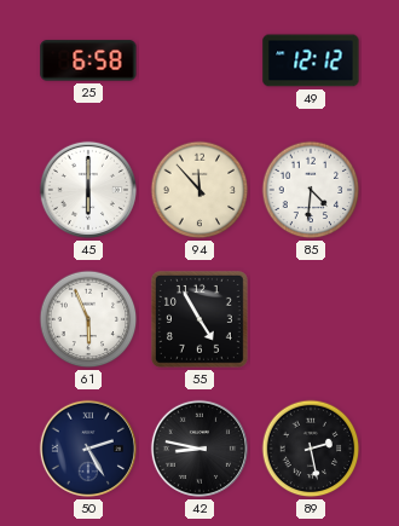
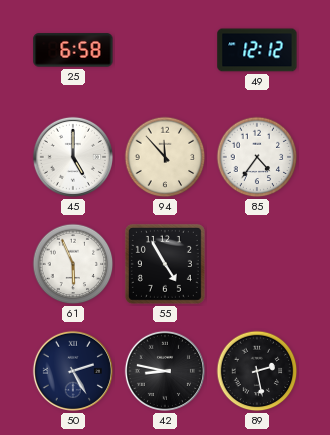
45: 6:00 -> 5:00 (73, 157)
85: 4:31 -> 4:36 (257, 157)
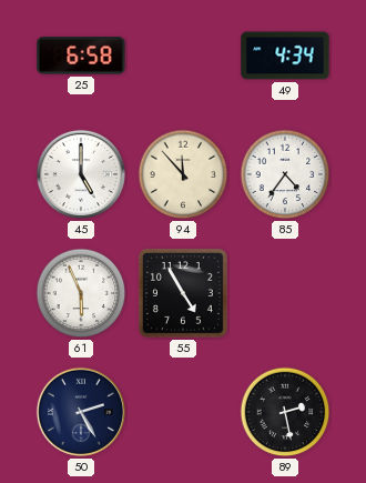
49: 12:12 -> 4:34 (285, 56)
42: 8:47 -> none (165, 371)
